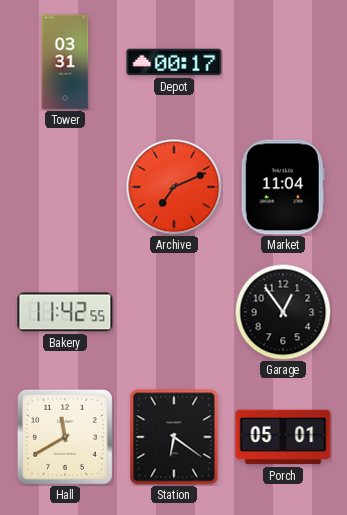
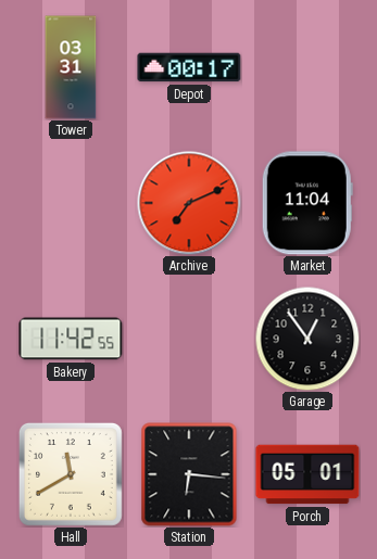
Station: 6:21 -> 6:16 (189, 474)
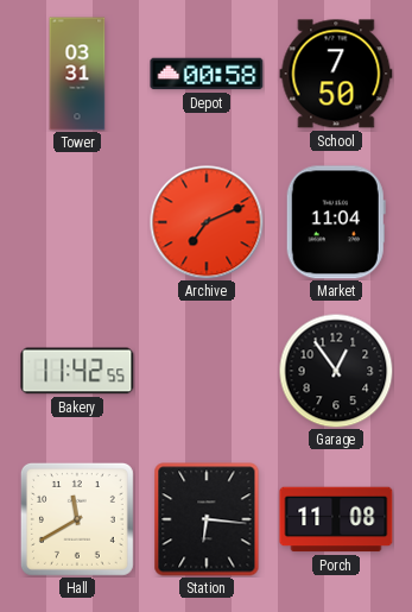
Depot: 00:17 -> 00:58 (207, 74)
School: none -> 7:50 (336, 74)
Porch: 05:01 -> 11:08 (336, 519)
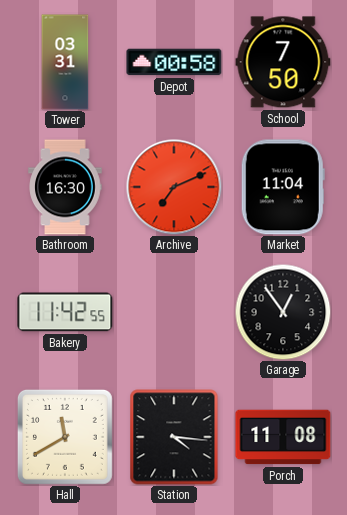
Bathroom: none -> 16:30 (65, 187)
Station: 6:16 -> 4:16 (174, 437)
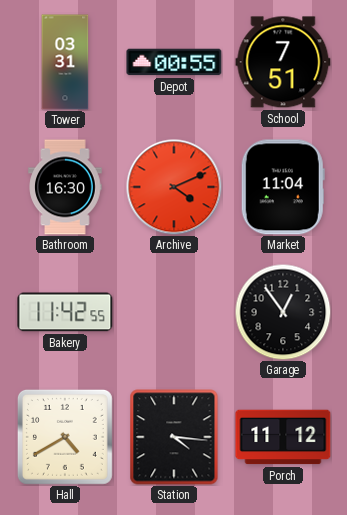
Depot: 00:58 -> 00:55 (174, 62)
School: 7:50 -> 7:51 (283, 62)
Archive: 7:11 -> 4:11 (174, 187)
Hall: 11:40 -> 4:40 (65, 437)
Porch: 11:08 -> 11:12 (283, 437)
